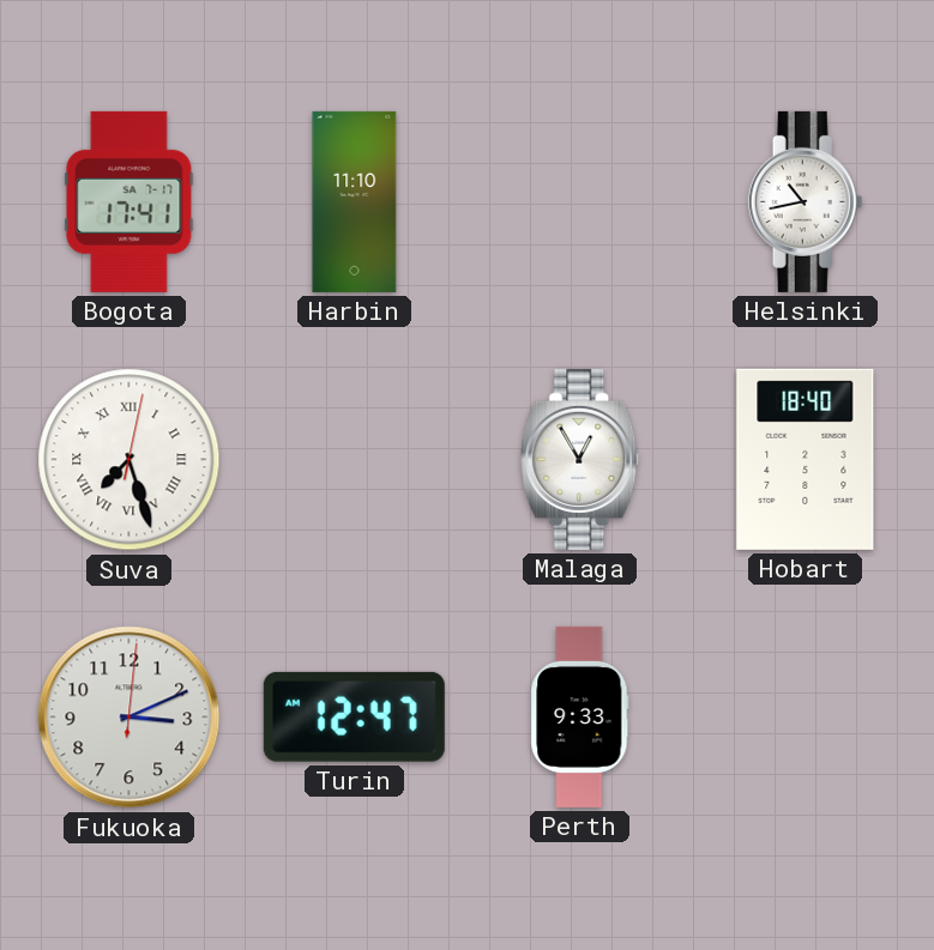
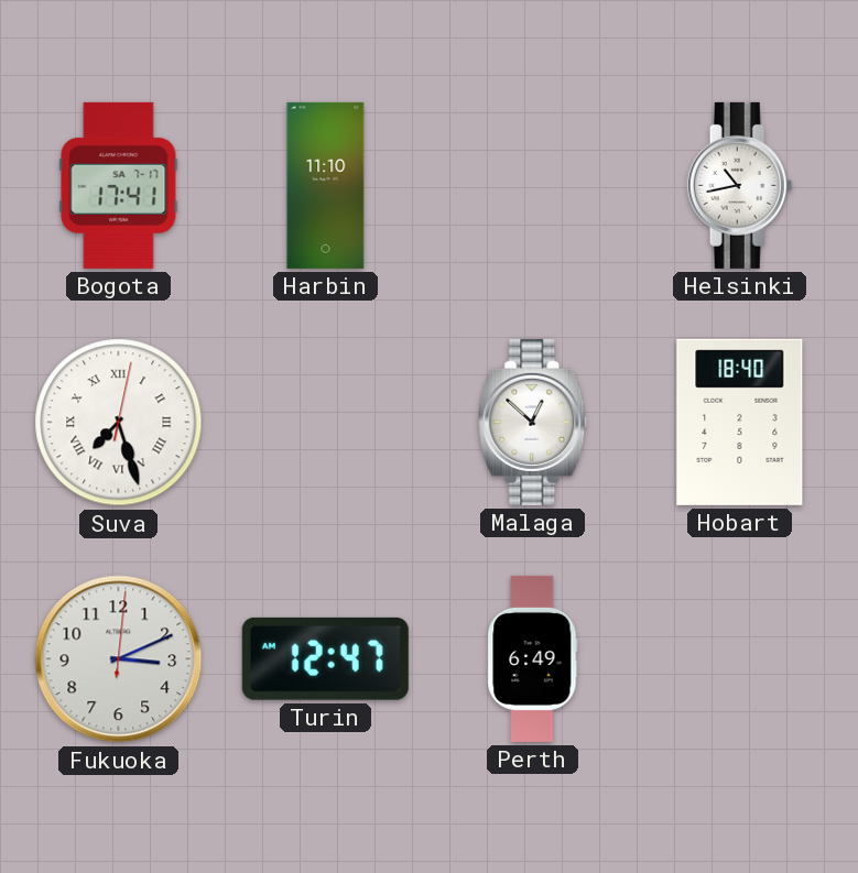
Malaga: 12:55 -> 12:52 (533, 422)
Perth: 9:33 -> 6:49 (533, 658)
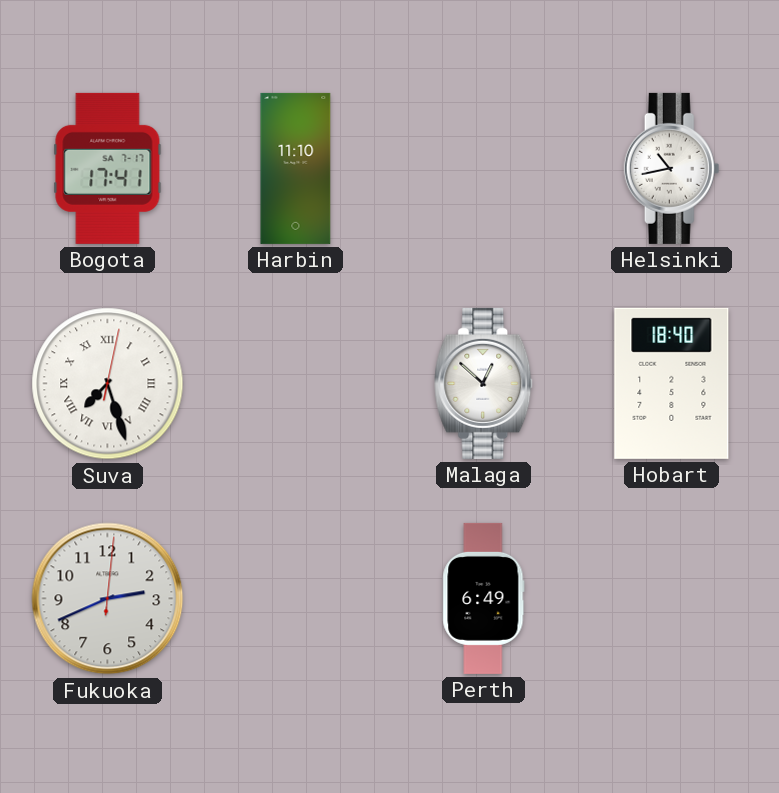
Fukuoka: 3:11 -> 2:41 (108, 599)
Turin: 12:47 -> none (325, 658)
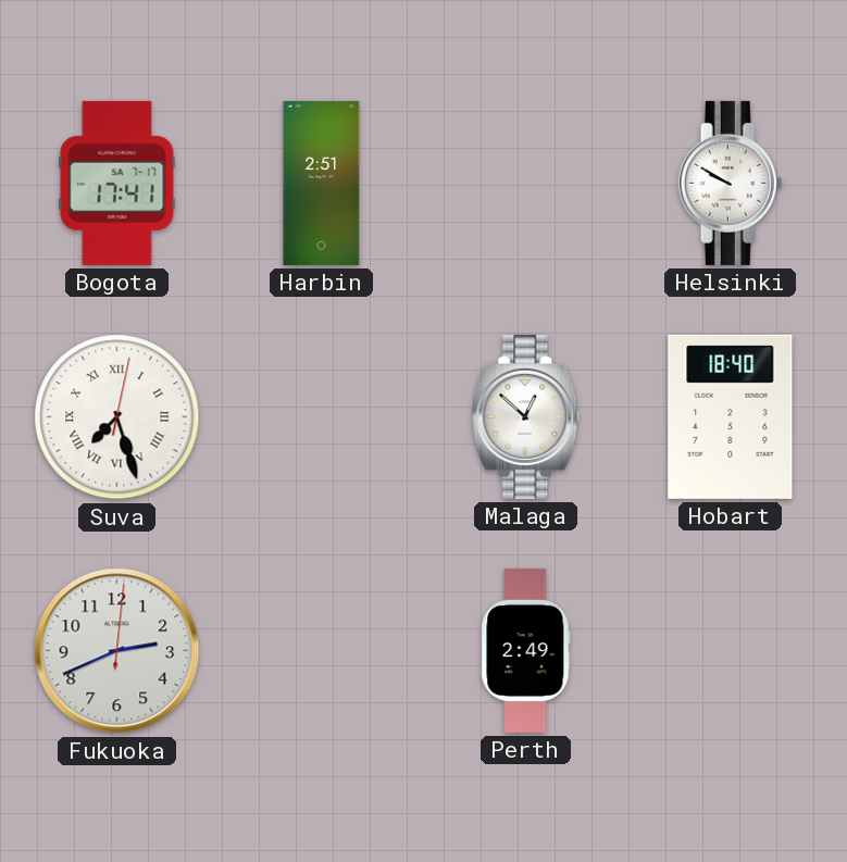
Harbin: 11:10 -> 2:51 (322, 183)
Helsinki: 10:43 -> 9:50 (731, 183)
Perth: 6:49 -> 2:49 (526, 650)
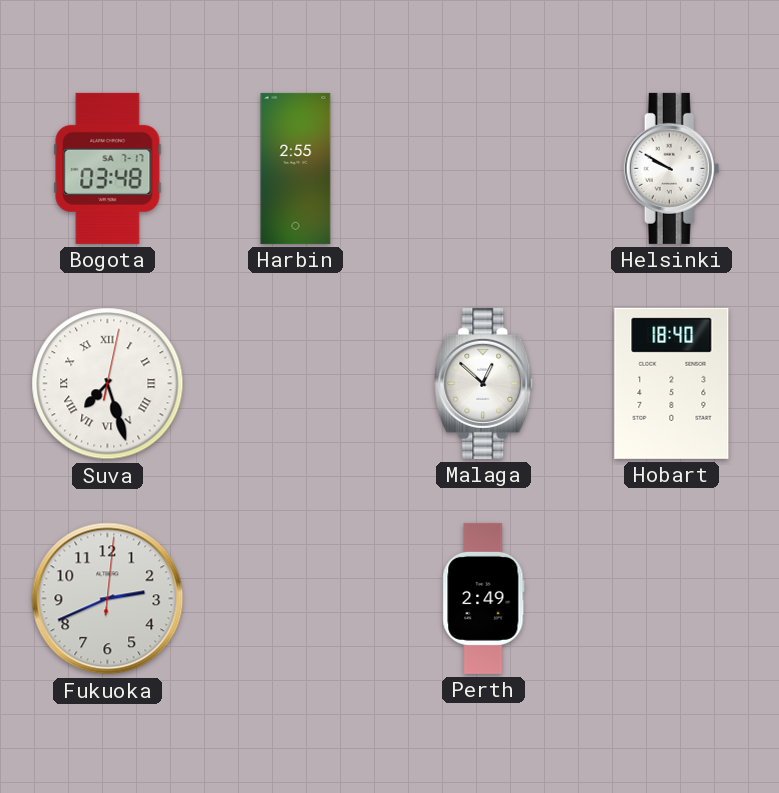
Bogota: 17:41 -> 03:48 (108, 168)
Harbin: 2:51 -> 2:55 (296, 168)
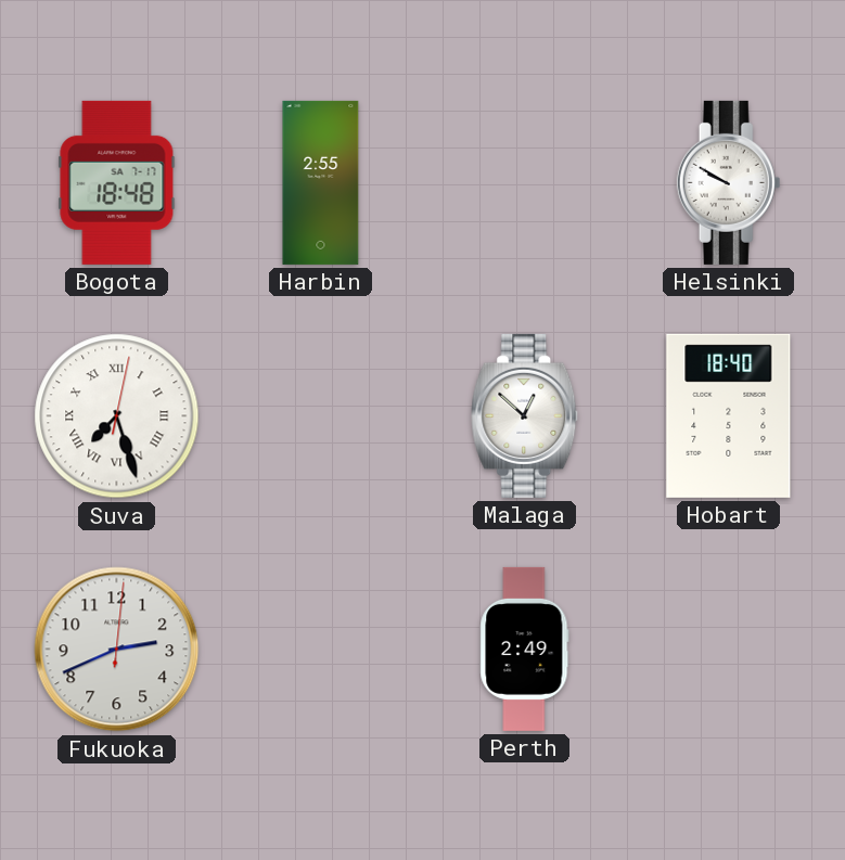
Bogota: 03:48 -> 18:48 (117, 182)
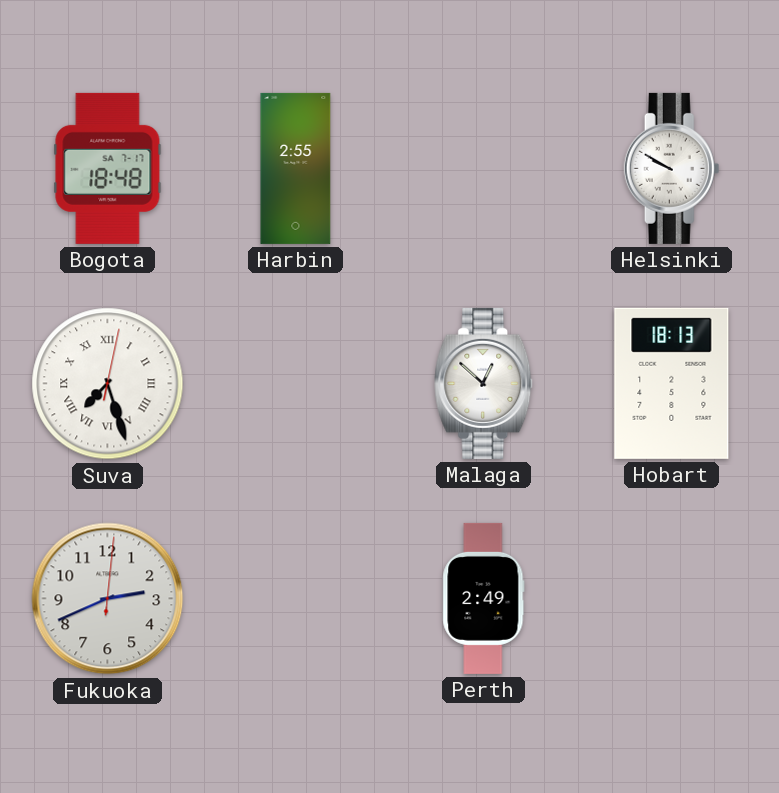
Hobart: 18:40 -> 18:13 (672, 383)
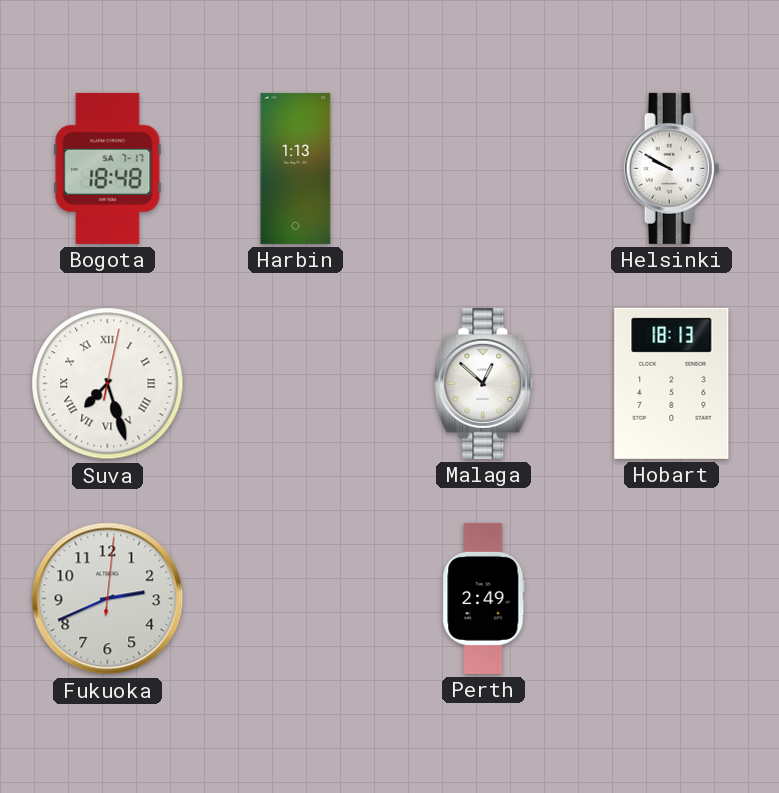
Harbin: 2:55 -> 1:13 (296, 168)
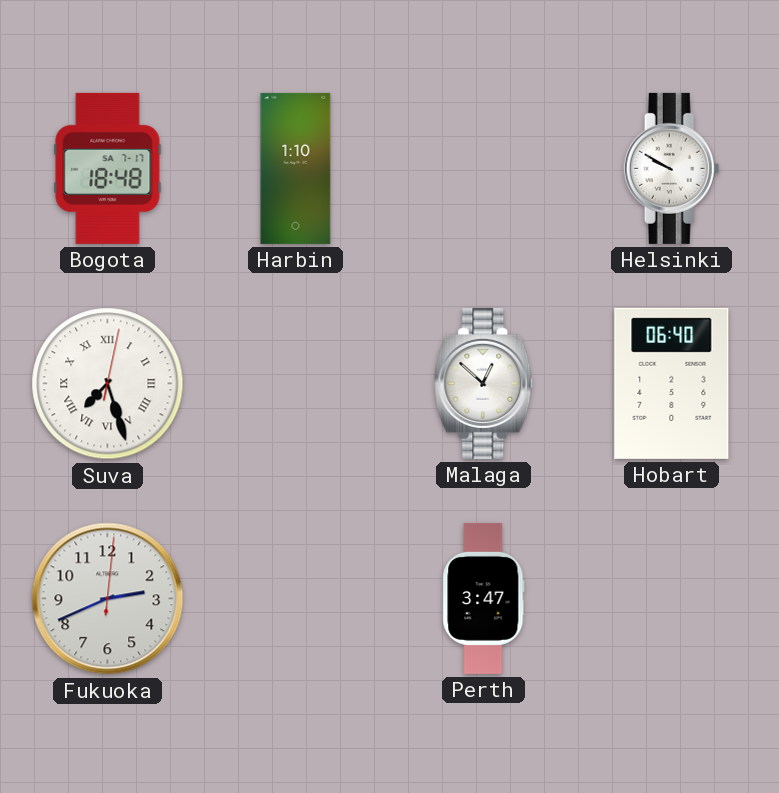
Harbin: 1:13 -> 1:10 (296, 168)
Hobart: 18:13 -> 06:40 (672, 383)
Perth: 2:49 -> 3:47 (484, 598)
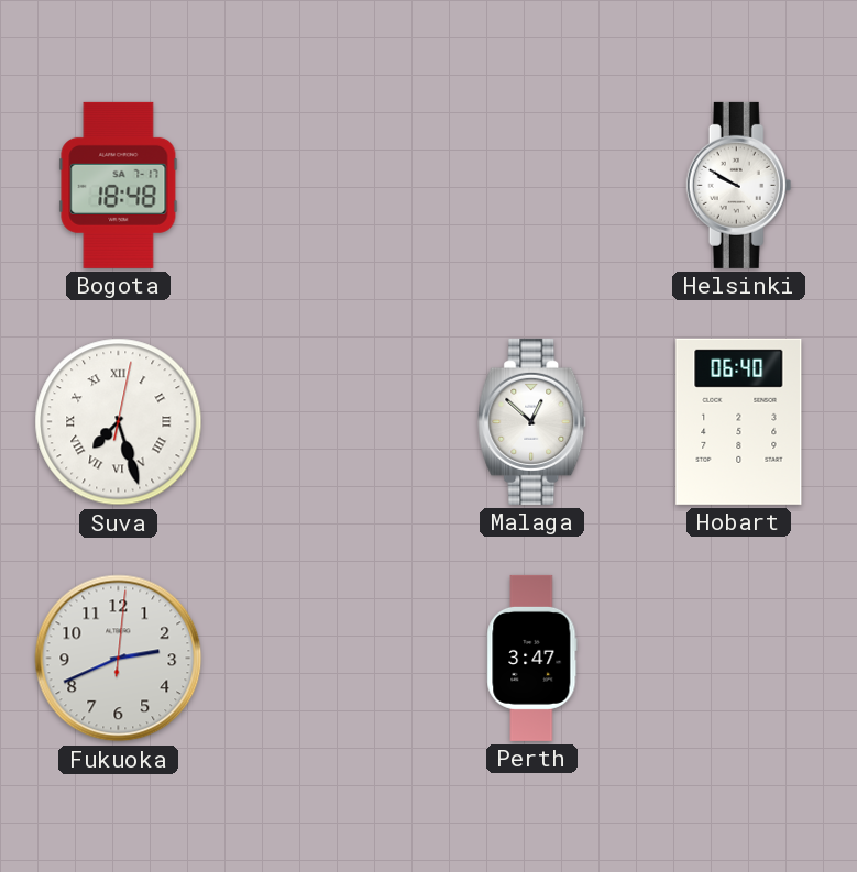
Harbin: 1:10 -> none (296, 168)
